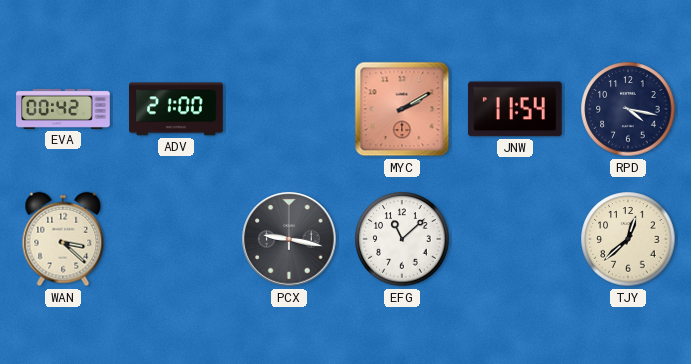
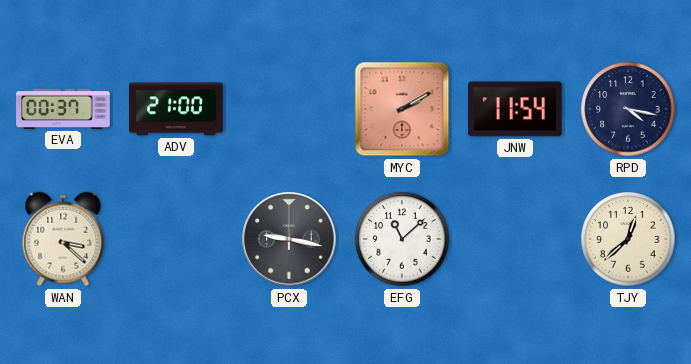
EVA: 00:42 -> 00:37 (63, 109)
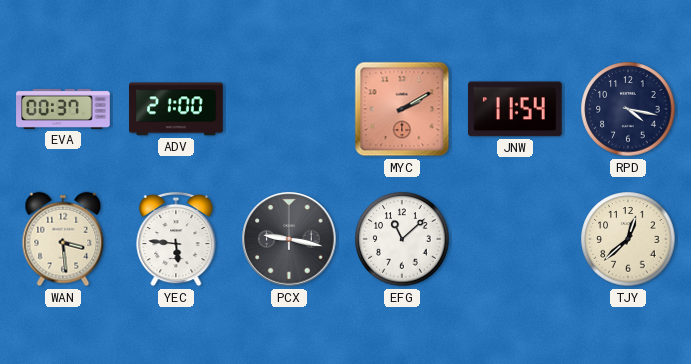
WAN: 3:22 -> 3:29 (63, 239)
YEC: none -> 5:46 (176, 239)
